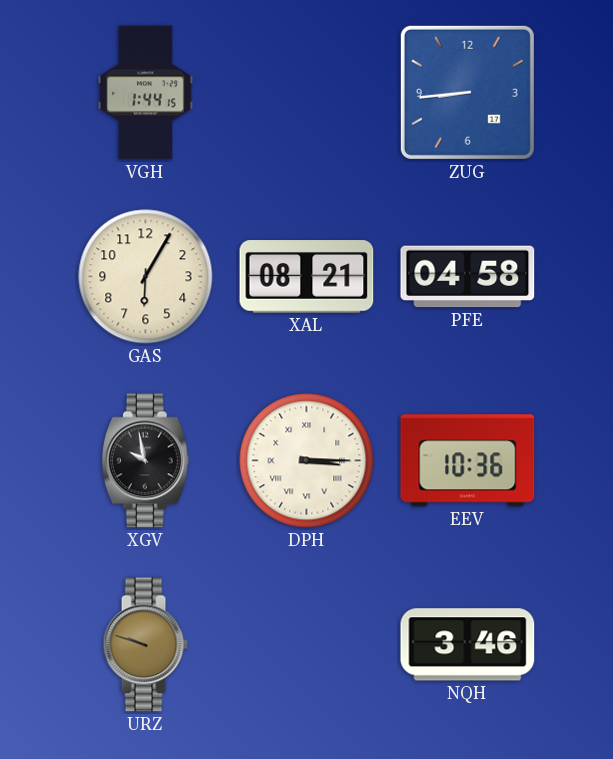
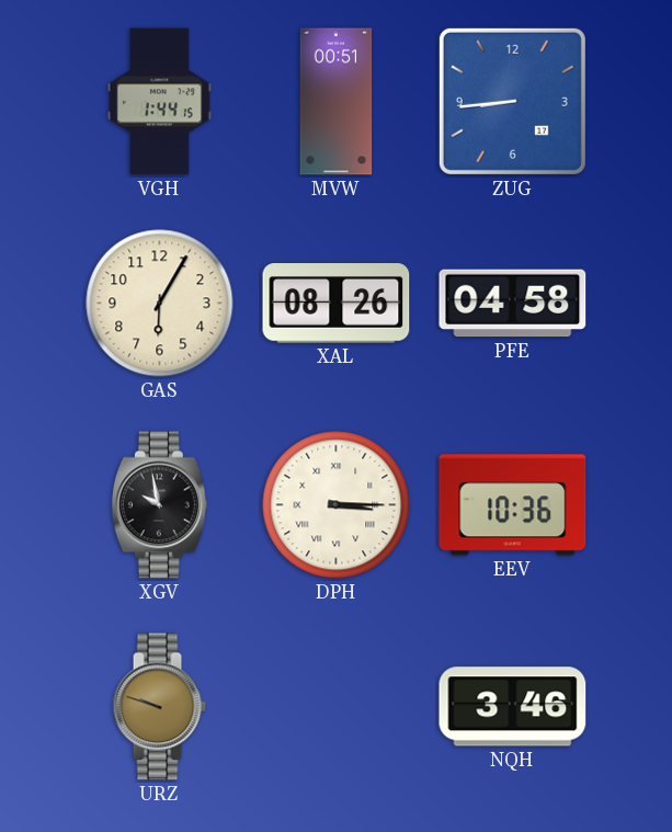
MVW: none -> 00:51 (337, 102)
XAL: 08:21 -> 08:26 (337, 304)
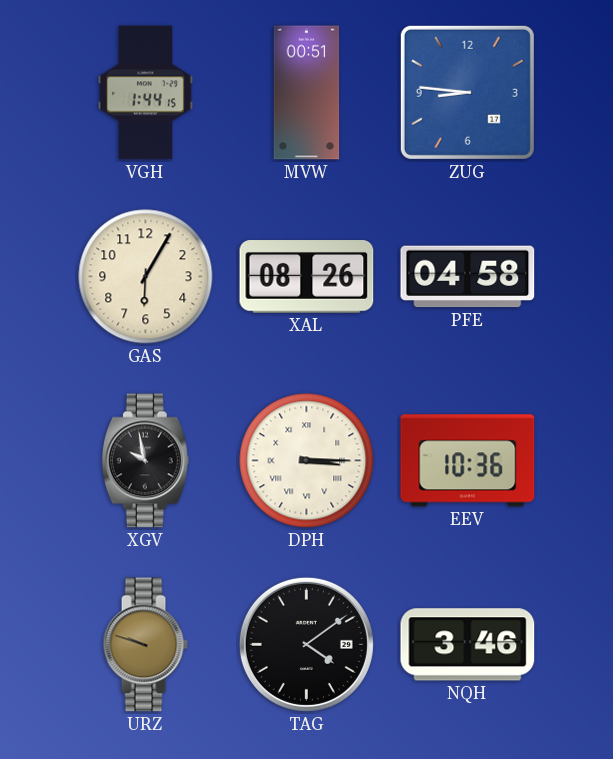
ZUG: 8:44 -> 8:46 (467, 92)
TAG: none -> 4:09 (306, 644)
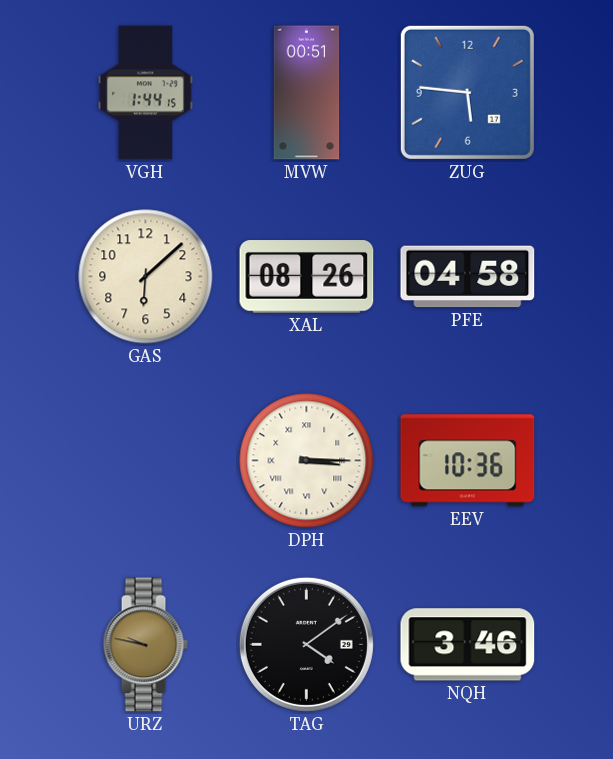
ZUG: 8:46 -> 5:46 (467, 92)
GAS: 6:05 -> 6:08 (146, 277)
XGV: 9:58 -> none (145, 461)
URZ: 9:48 -> 9:47 (145, 645)
